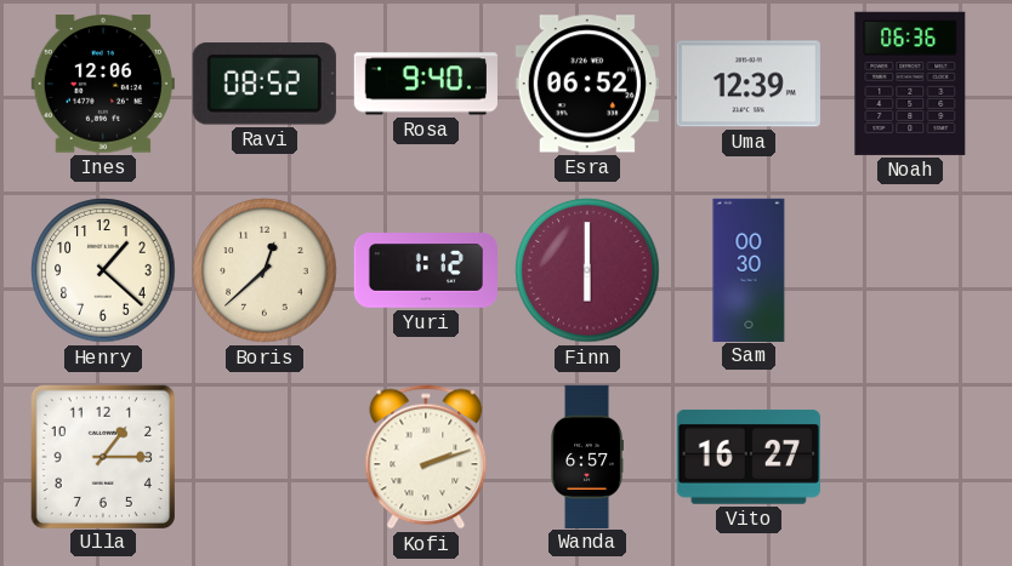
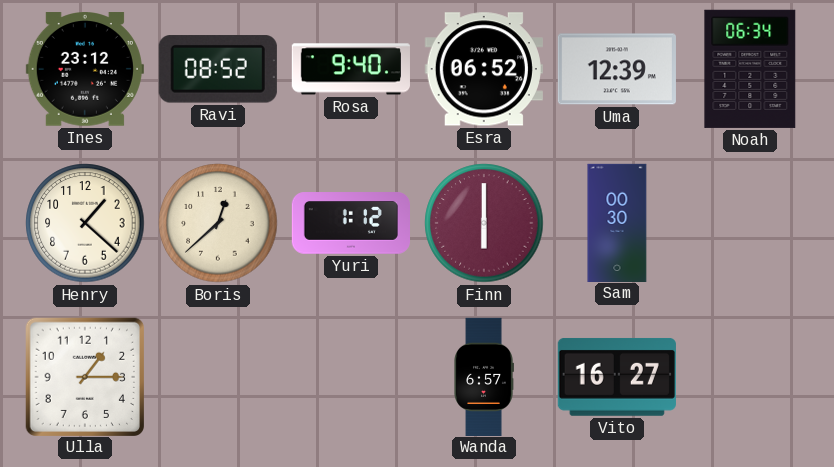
Ines: 12:06 -> 23:12 (85, 69)
Noah: 06:36 -> 06:34 (750, 69)
Kofi: 2:12 -> none (426, 457)
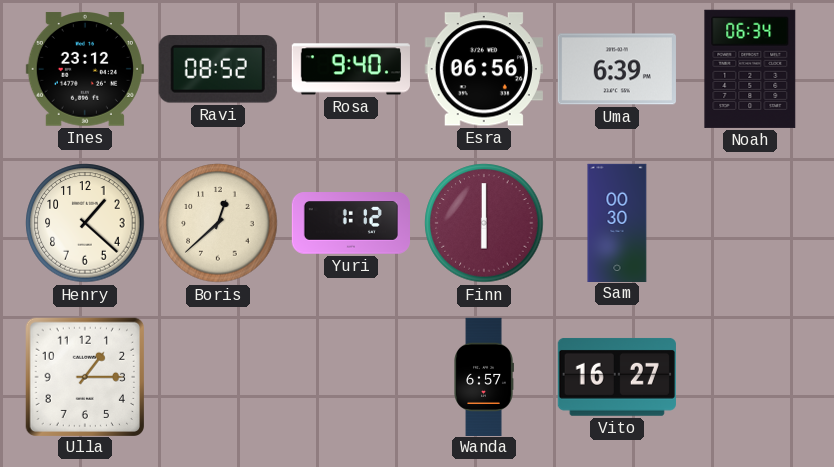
Esra: 06:52 -> 06:56 (484, 69)
Uma: 12:39 -> 6:39 (617, 69)
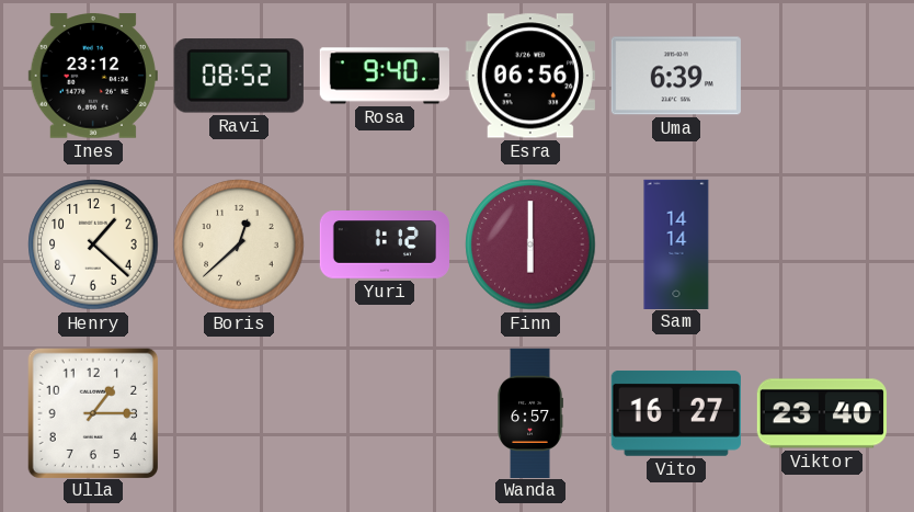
Noah: 06:34 -> none (750, 69)
Sam: 00:30 -> 14:14 (676, 243)
Viktor: none -> 23:40 (822, 413)
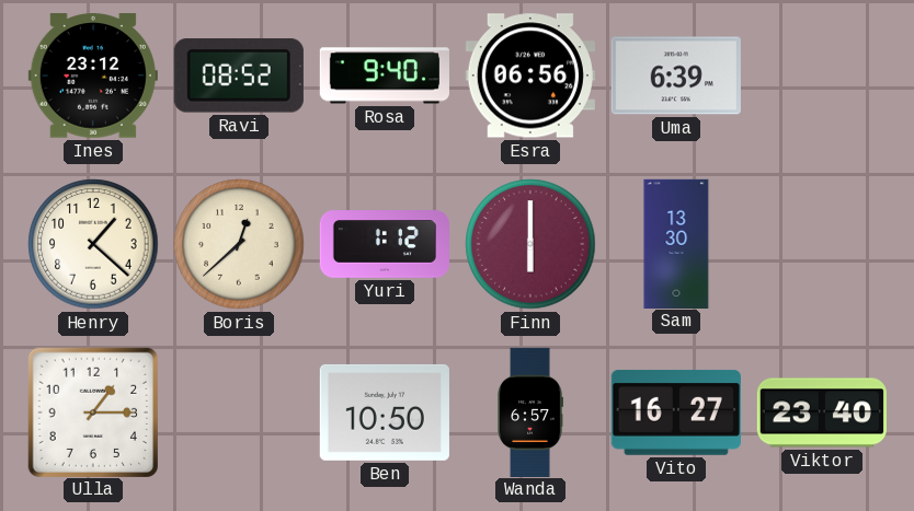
Sam: 14:14 -> 13:30 (676, 243)
Ben: none -> 10:50 (385, 413)
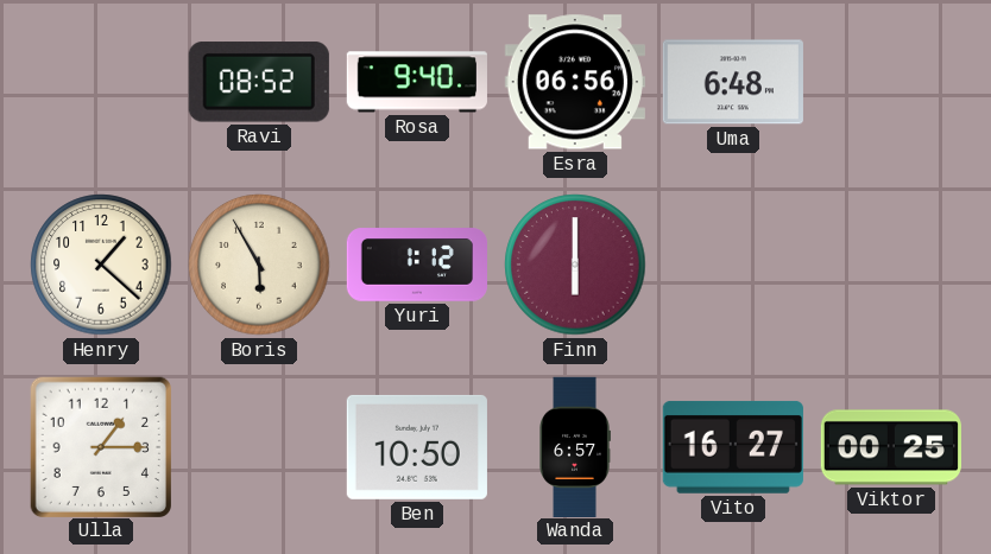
Ines: 23:12 -> none (93, 76)
Uma: 6:39 -> 6:48 (733, 82)
Boris: 12:38 -> 5:55 (259, 265)
Sam: 13:30 -> none (676, 243)
Viktor: 23:40 -> 00:25 (891, 447)
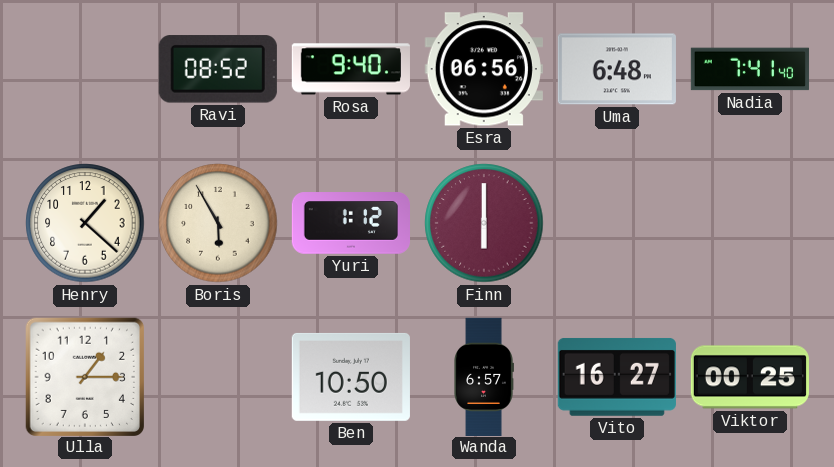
Nadia: none -> 7:41 (750, 69)
